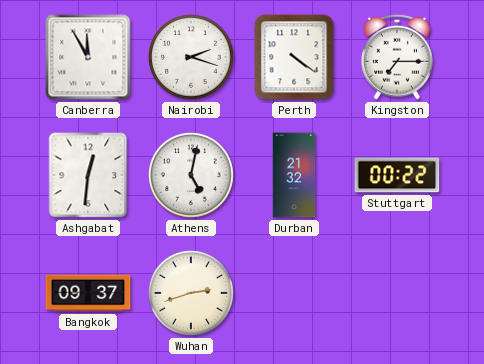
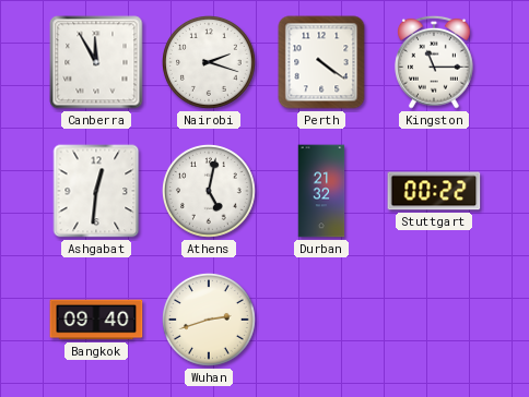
Kingston: 7:15 -> 11:15 (435, 62)
Bangkok: 09:37 -> 09:40 (96, 320)
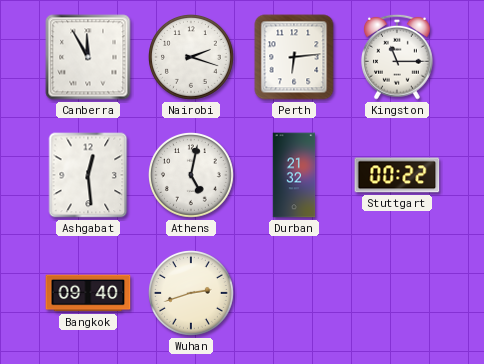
Perth: 4:21 -> 6:14 (294, 57)
Ashgabat: 12:31 -> 12:29 (88, 175)
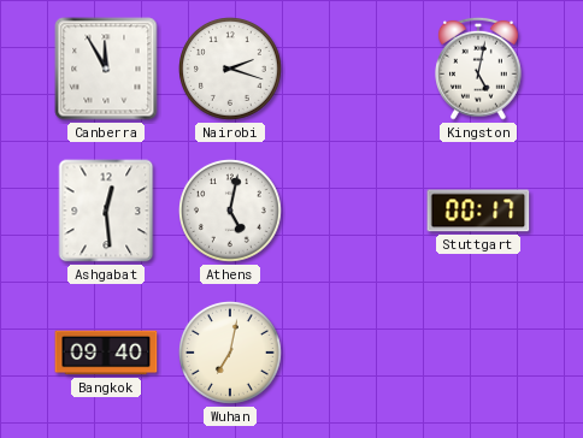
Perth: 6:14 -> none (294, 57)
Kingston: 11:15 -> 5:02 (479, 69)
Durban: 21:32 -> none (294, 175)
Stuttgart: 00:22 -> 00:17 (478, 211)
Wuhan: 2:42 -> 7:02 (231, 354)
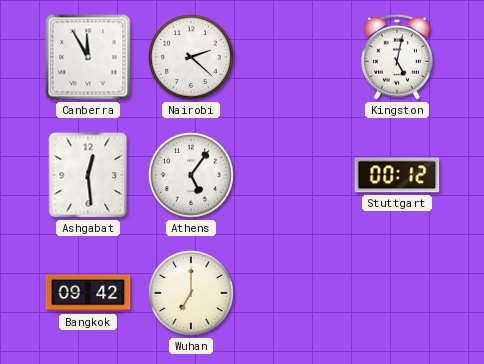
Nairobi: 2:18 -> 2:22 (192, 58)
Athens: 5:02 -> 5:06 (192, 176)
Stuttgart: 00:17 -> 00:12 (397, 175)
Bangkok: 09:40 -> 09:42 (88, 293)
Wuhan: 7:02 -> 7:00 (192, 294)
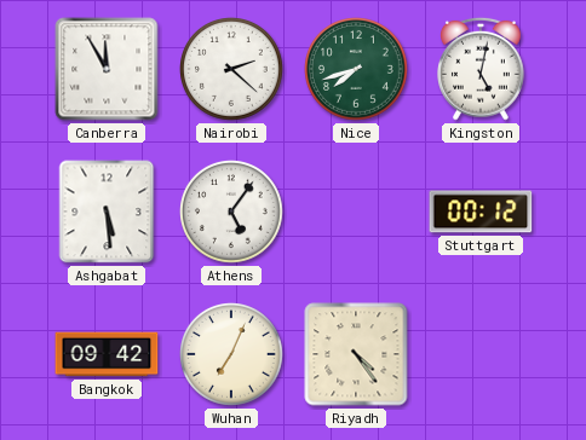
Nice: none -> 7:42 (357, 70)
Ashgabat: 12:29 -> 5:29 (107, 212)
Wuhan: 7:00 -> 7:04 (232, 355)
Riyadh: none -> 4:24 (356, 354)
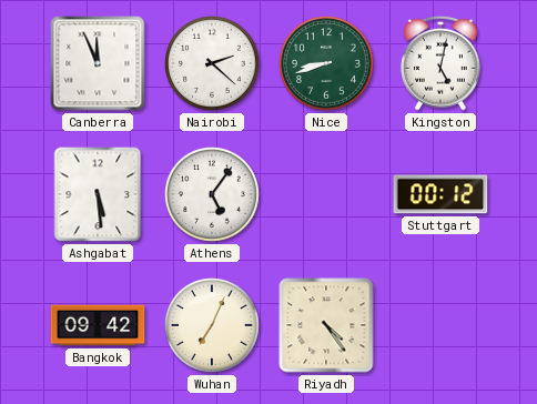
Canberra: 11:55 -> 11:56 (98, 63)
Nice: 7:42 -> 8:42 (327, 64)
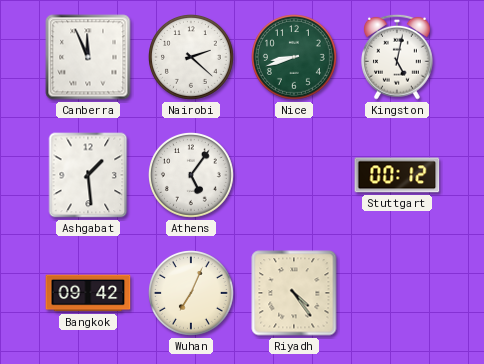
Ashgabat: 5:29 -> 1:29 (88, 175)
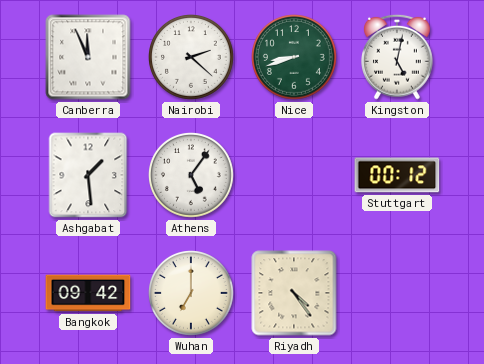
Wuhan: 7:04 -> 7:00 (192, 294)
